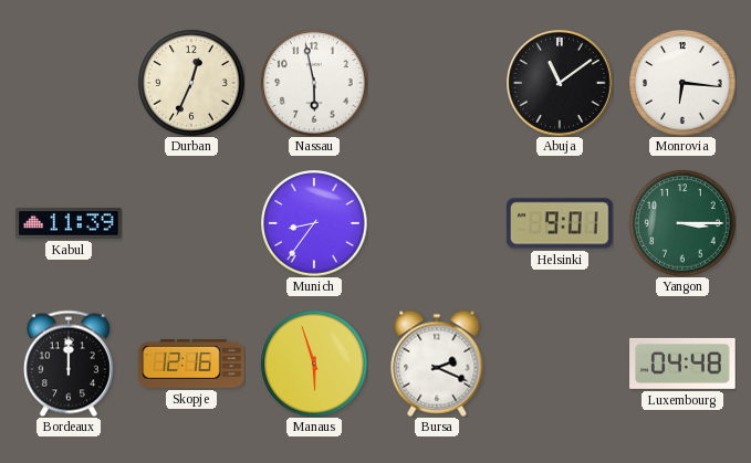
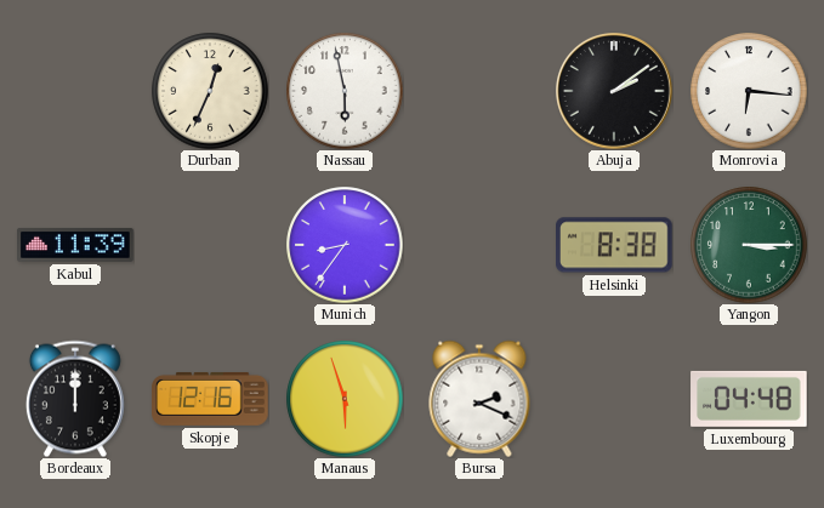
Abuja: 11:09 -> 2:09 (615, 92)
Helsinki: 9:01 -> 8:38 (614, 245)
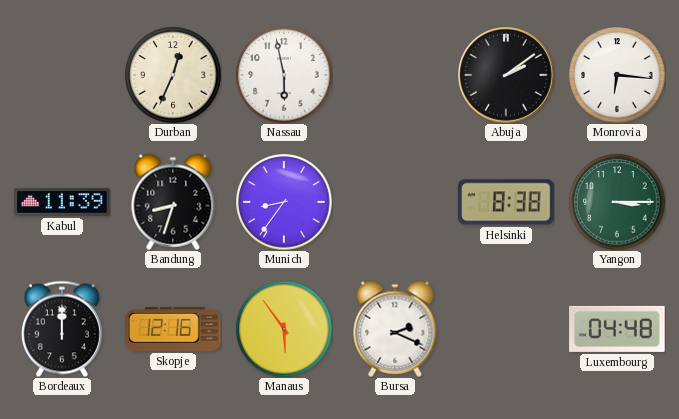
Bandung: none -> 8:33 (173, 202)
Manaus: 5:57 -> 5:54 (284, 329)
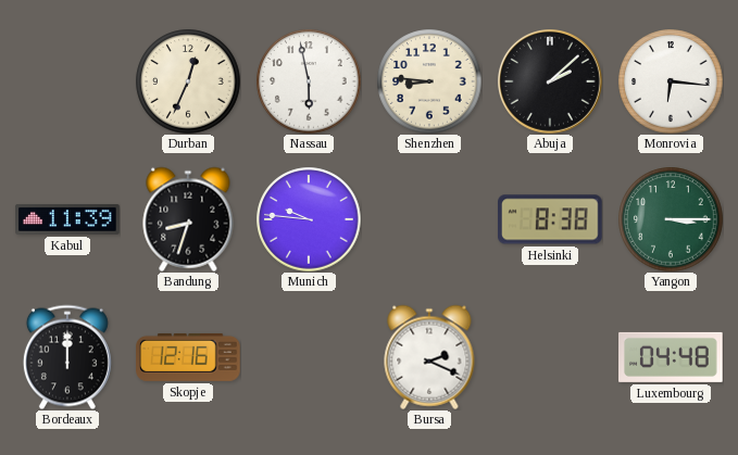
Shenzhen: none -> 8:46 (429, 81)
Abuja: 2:09 -> 2:08 (551, 83)
Munich: 8:36 -> 9:46 (309, 219)
Manaus: 5:54 -> none (284, 329)
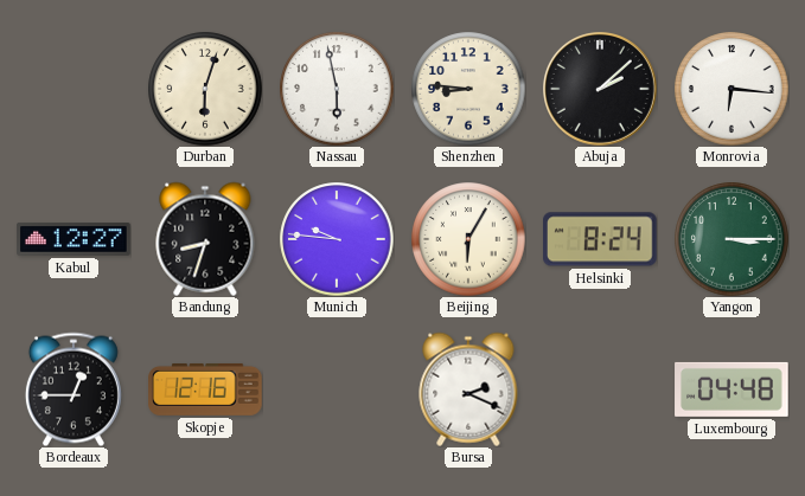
Durban: 12:34 -> 6:03 (205, 89)
Kabul: 11:39 -> 12:27 (74, 240)
Beijing: none -> 6:05 (468, 239)
Helsinki: 8:38 -> 8:24 (600, 239)
Bordeaux: 12:00 -> 12:45 (74, 389)
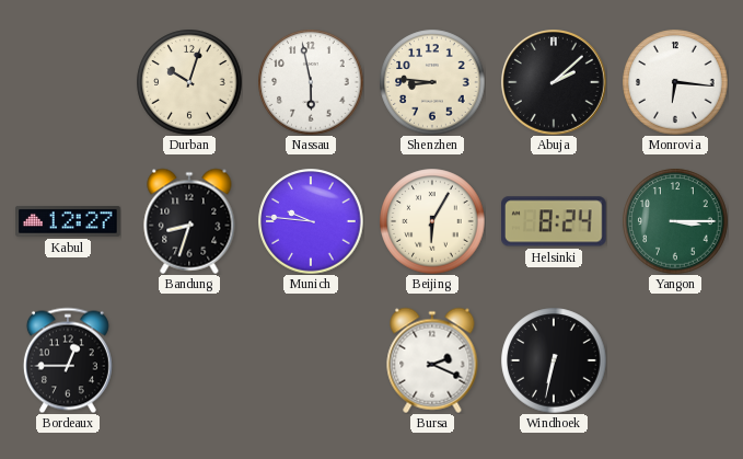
Durban: 6:03 -> 10:03 (189, 82)
Skopje: 12:16 -> none (205, 389)
Windhoek: none -> 6:32 (554, 360)
Luxembourg: 04:48 -> none (731, 389)
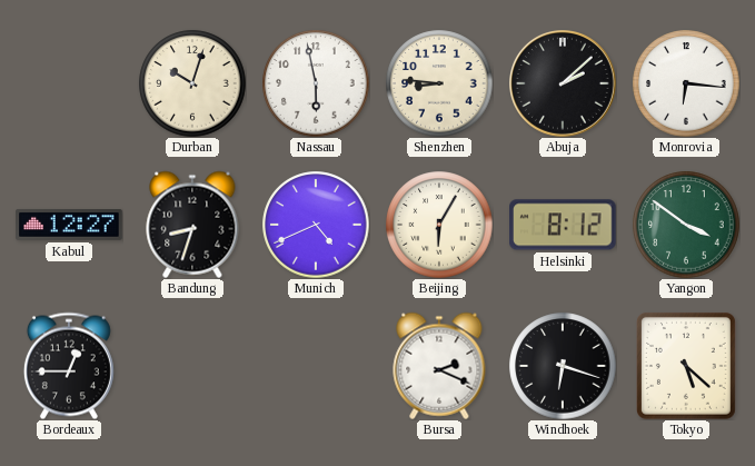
Munich: 9:46 -> 4:41 (316, 225)
Helsinki: 8:24 -> 8:12 (563, 225)
Yangon: 3:15 -> 3:51 (686, 225)
Windhoek: 6:32 -> 6:18 (563, 366)
Tokyo: none -> 5:22 (686, 366)
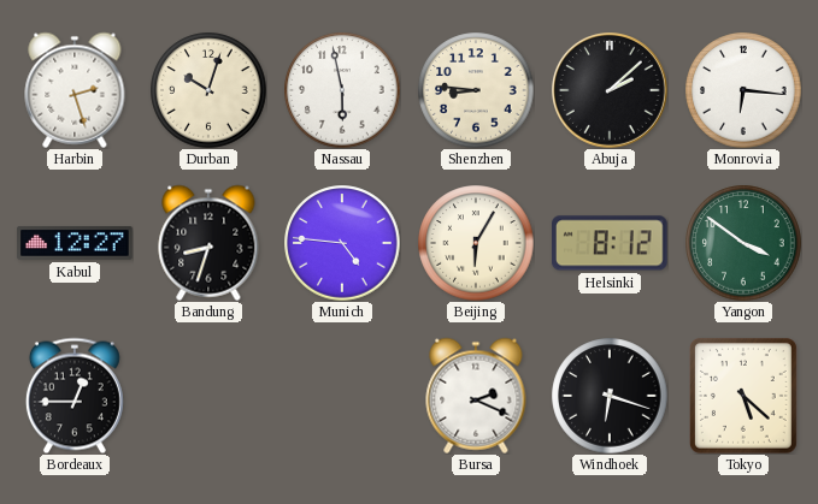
Harbin: none -> 2:27 (75, 90)
Munich: 4:41 -> 4:46 (342, 243)
